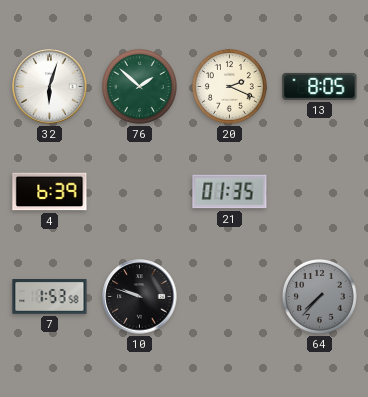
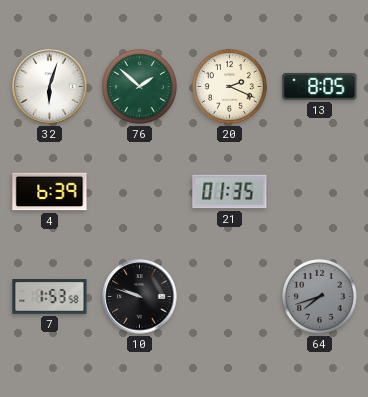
64: 7:37 -> 7:42 (319, 297)
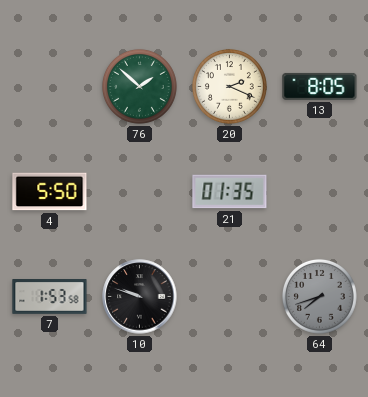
32: 6:03 -> none (50, 87)
4: 6:39 -> 5:50 (50, 192)
